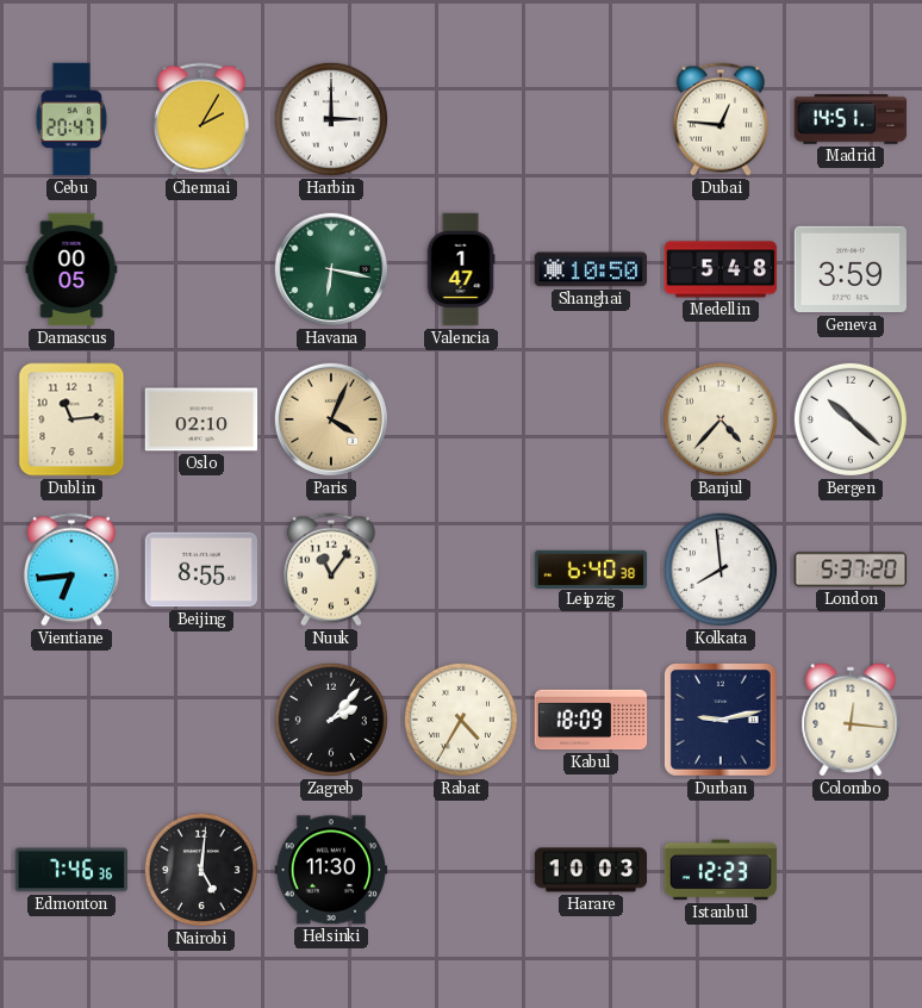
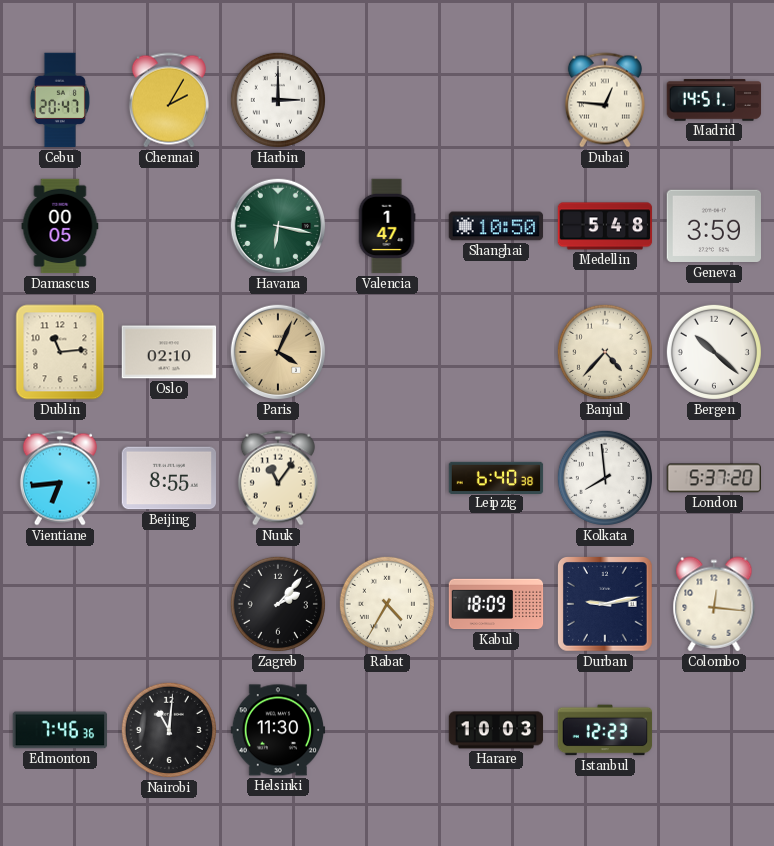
Nairobi: 5:01 -> 11:01 (169, 730)
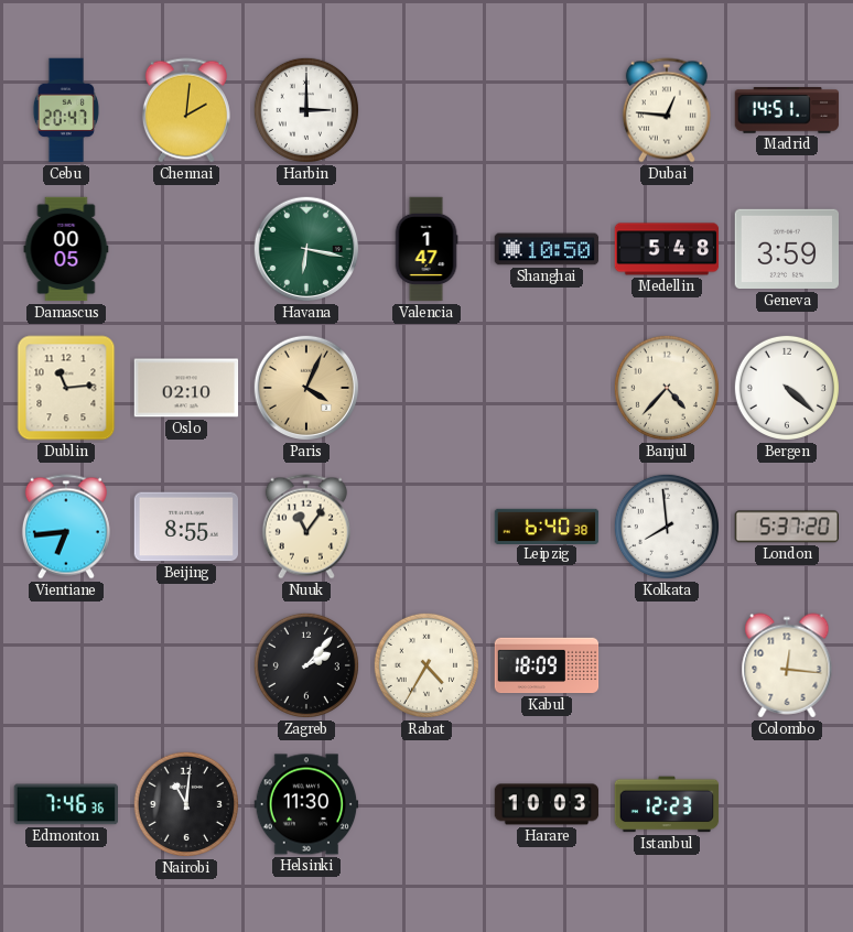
Chennai: 2:05 -> 2:01 (186, 110)
Bergen: 10:22 -> 4:22 (787, 388)
Durban: 9:13 -> none (606, 605)
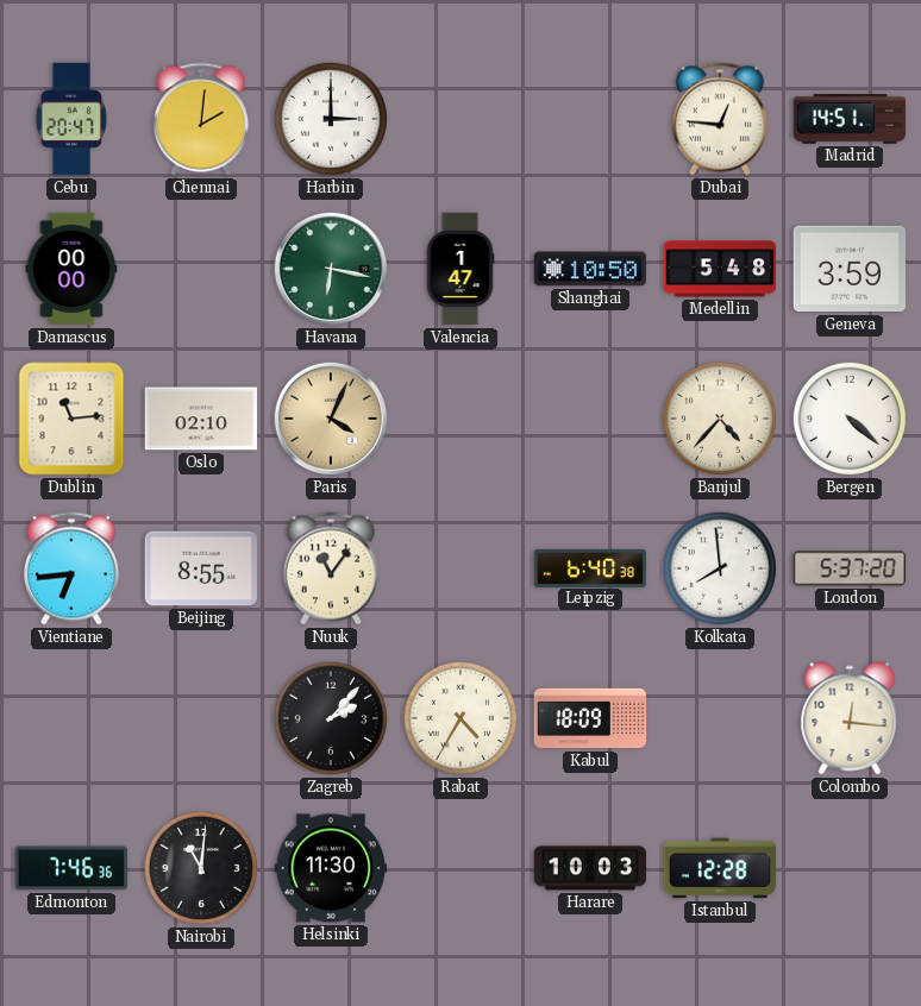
Damascus: 00:05 -> 00:00 (71, 269)
Istanbul: 12:23 -> 12:28 (720, 868)
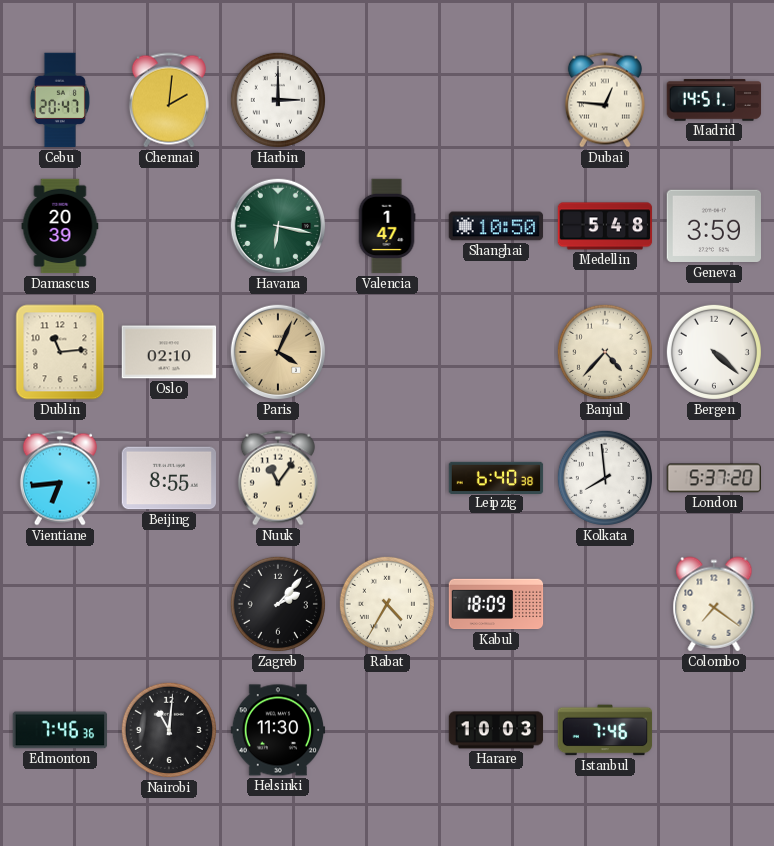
Damascus: 00:00 -> 20:39 (60, 226)
Colombo: 12:16 -> 7:21 (714, 604)
Istanbul: 12:28 -> 7:46 (605, 730)
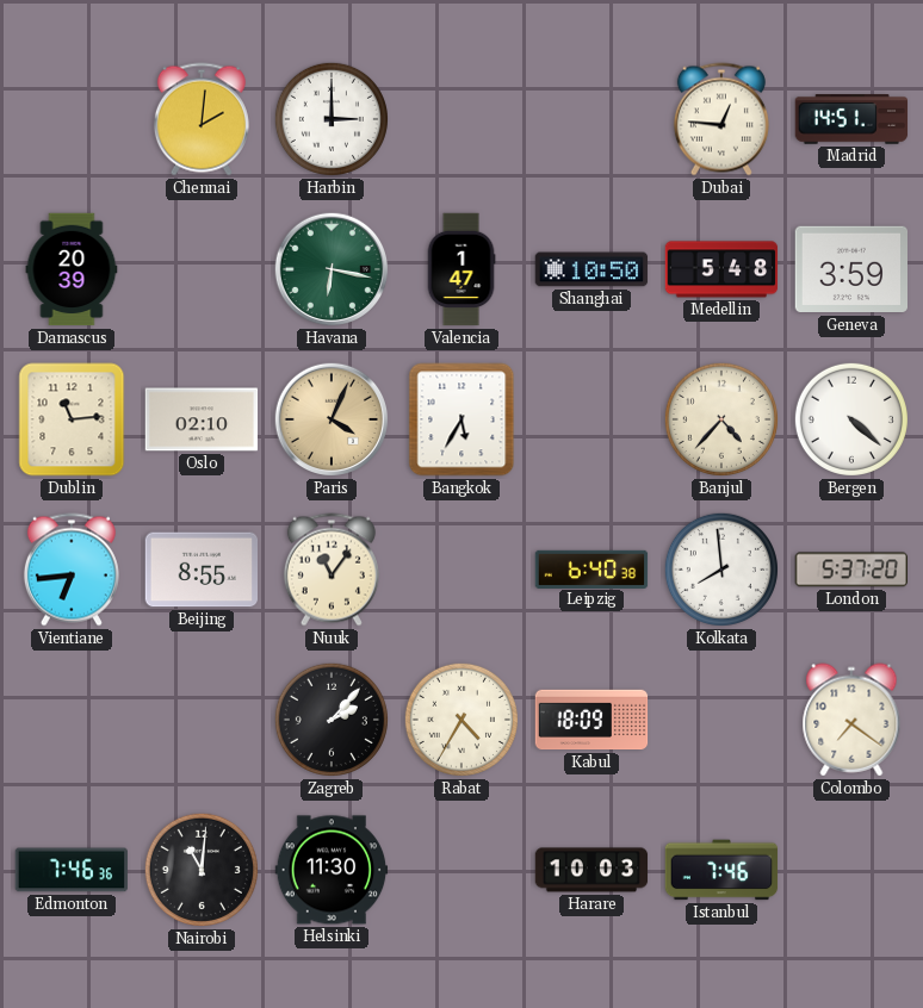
Cebu: 20:47 -> none (60, 100)
Bangkok: none -> 5:35 (461, 419)
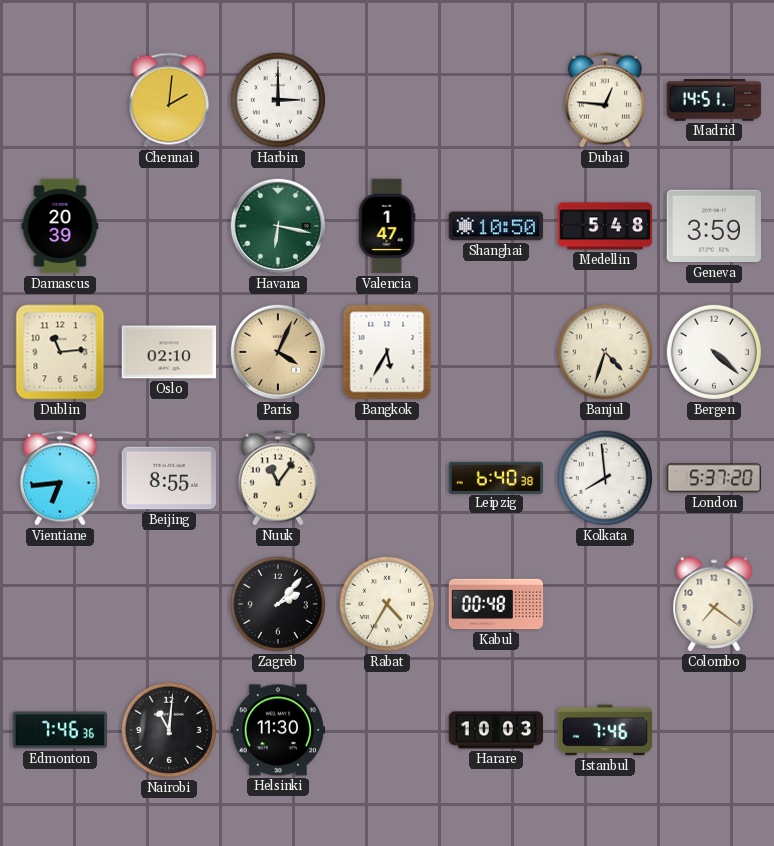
Banjul: 4:37 -> 4:33 (605, 352)
Kabul: 18:09 -> 00:48 (496, 604)
